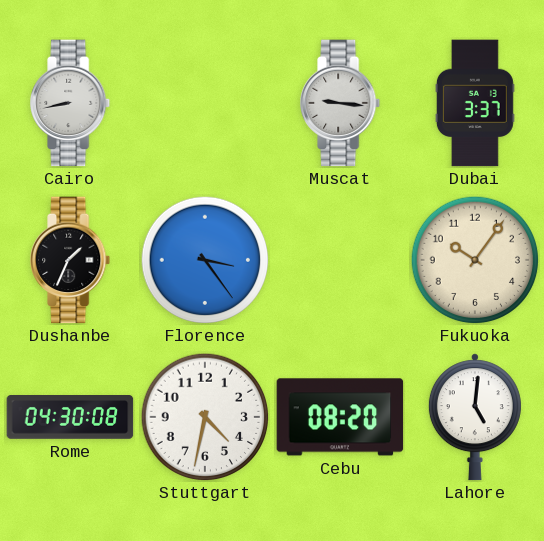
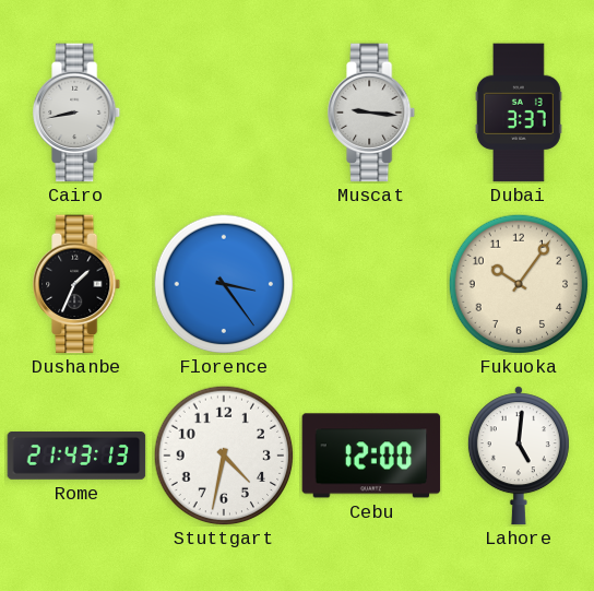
Rome: 04:30 -> 21:43 (76, 456)
Cebu: 08:20 -> 12:00 (371, 456)
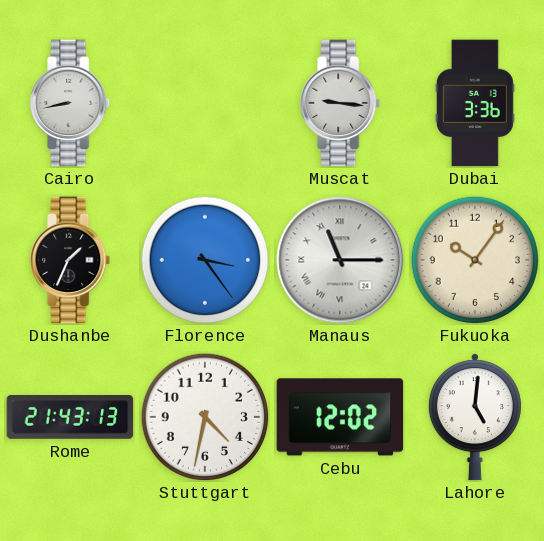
Dubai: 3:37 -> 3:36 (475, 103)
Manaus: none -> 11:15 (340, 260)
Cebu: 12:00 -> 12:02 (340, 417)
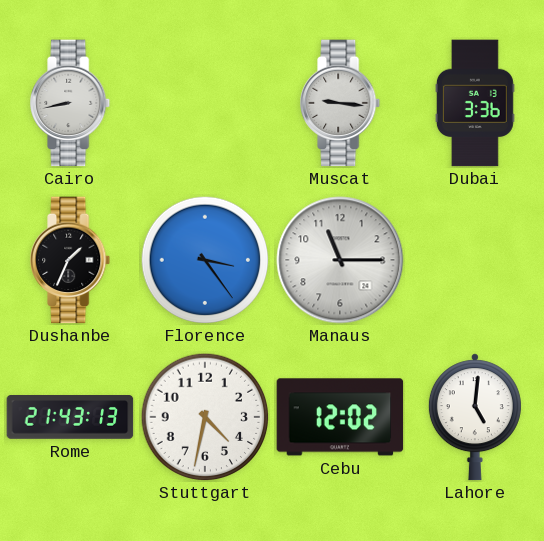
Manaus numerals: Roman -> Arabic (340, 260)
Fukuoka: 10:06 -> none (475, 260)
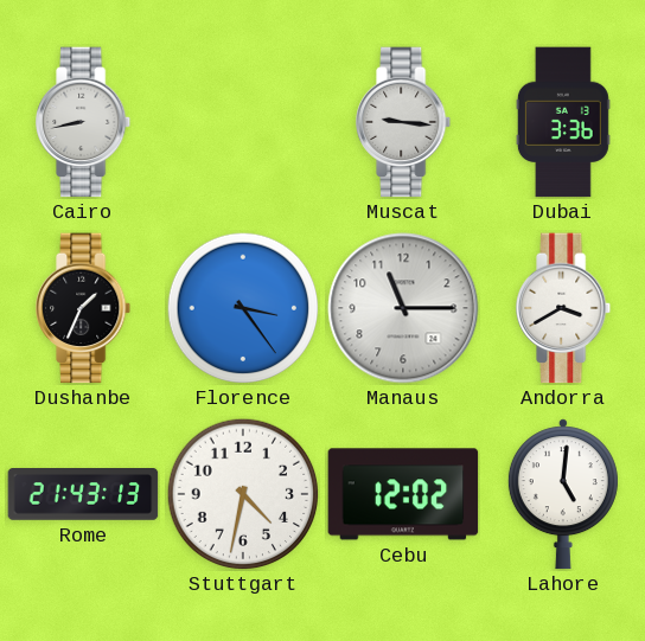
Andorra: none -> 3:40 (564, 308)
